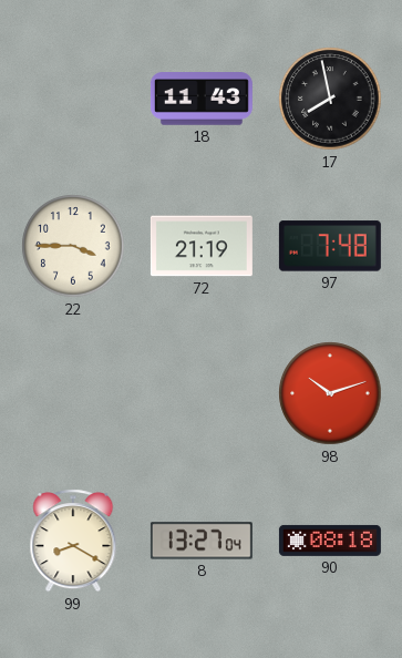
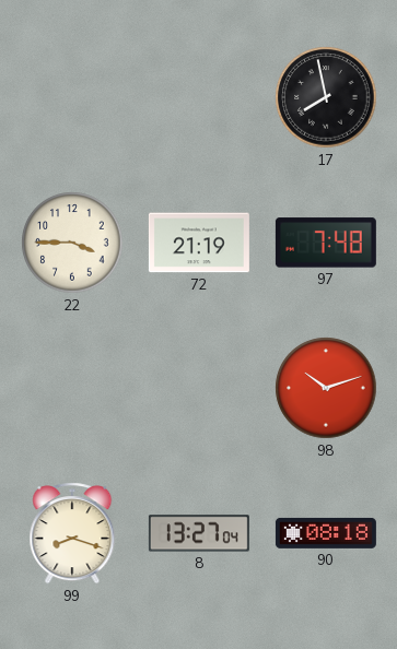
18: 11:43 -> none (202, 99)
99: 8:20 -> 8:18 (72, 533)
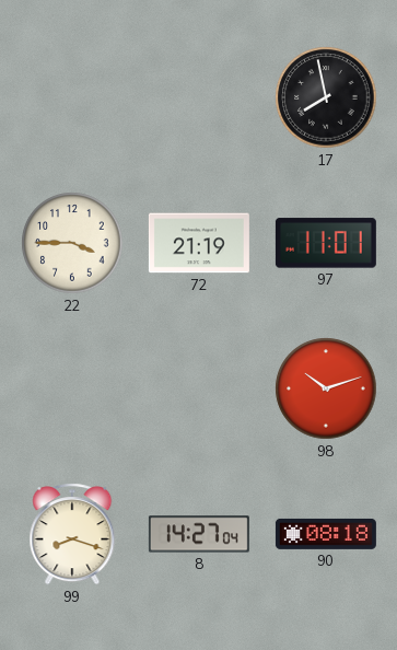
97: 7:48 -> 11:01 (326, 243)
8: 13:27 -> 14:27 (199, 534)
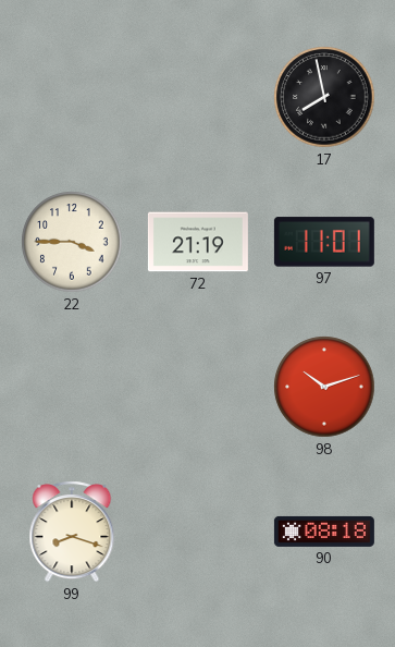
8: 14:27 -> none (199, 534)
